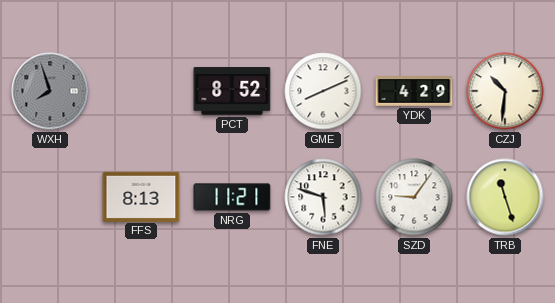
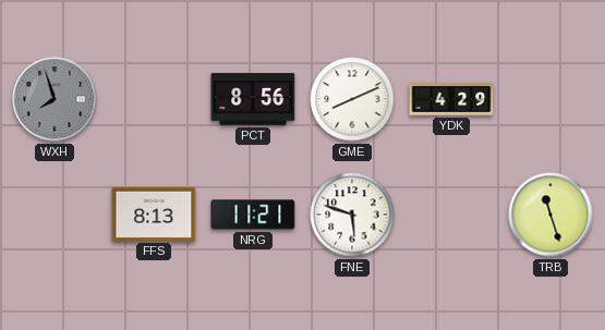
PCT: 8:52 -> 8:56 (253, 99)
CZJ: 10:31 -> none (505, 91)
SZD: 9:06 -> none (414, 197)
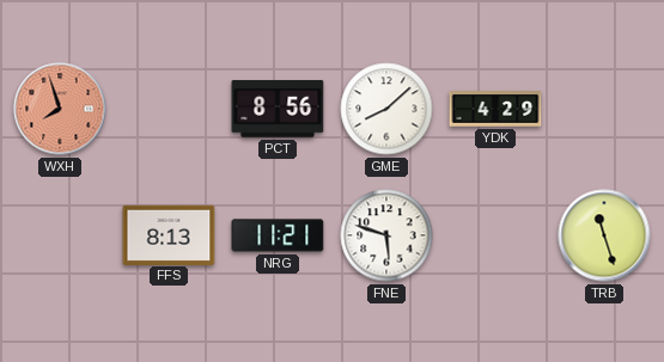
WXH dial: grey -> salmon (60, 109)
GME: 8:11 -> 8:08 (386, 109)
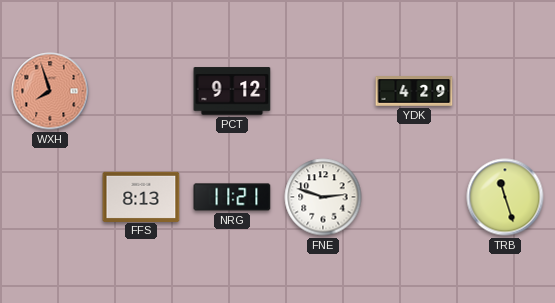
PCT: 8:56 -> 9:12 (232, 91)
GME: 8:08 -> none (386, 109)
FNE: 5:48 -> 2:48 (323, 197)
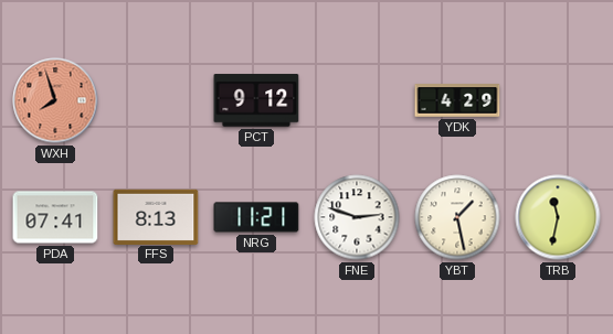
PDA: none -> 07:41 (55, 217)
YBT: none -> 1:28 (457, 217)
TRB: 11:27 -> 11:32 (558, 217)
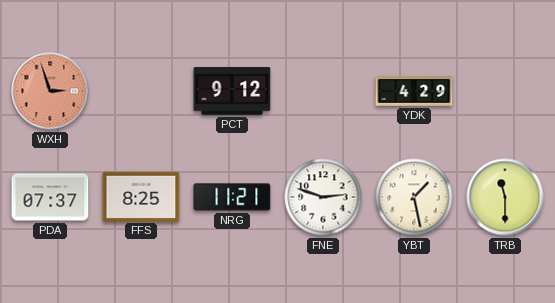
WXH: 7:57 -> 2:57 (50, 91)
PDA: 07:41 -> 07:37 (50, 197)
FFS: 8:13 -> 8:25 (141, 196)
TRB: 11:32 -> 11:30 (505, 197)
